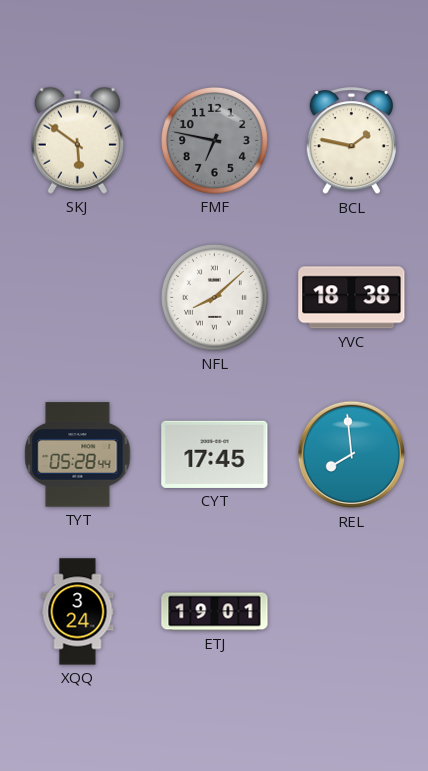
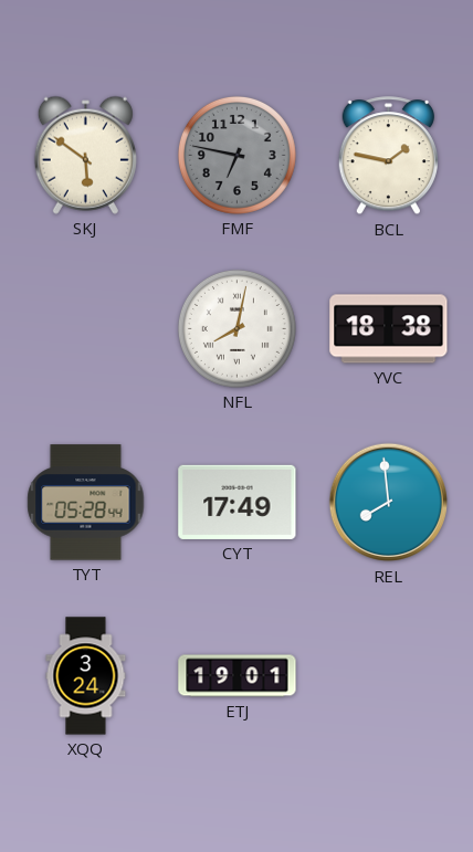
NFL: 8:08 -> 8:02 (236, 328)
CYT: 17:45 -> 17:49 (238, 502)
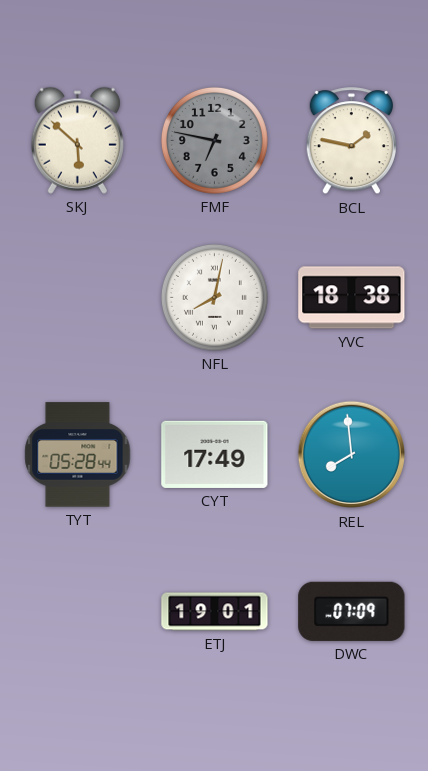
SKJ: 5:51 -> 5:52 (77, 140)
XQQ: 3:24 -> none (86, 676)
DWC: none -> 07:09 (352, 611)
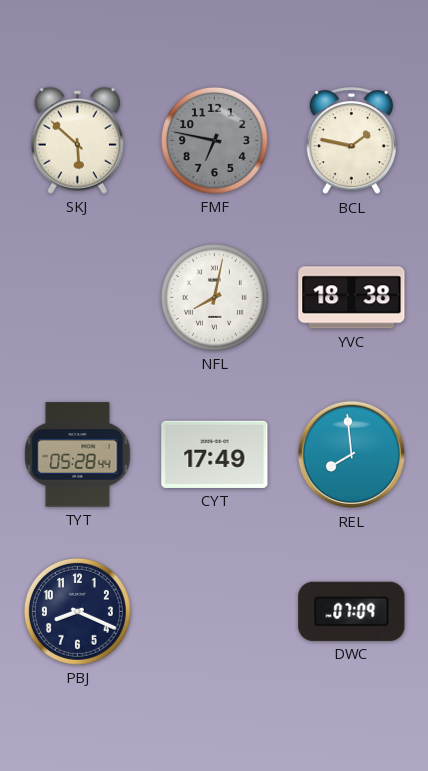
PBJ: none -> 8:19 (77, 611)
ETJ: 19:01 -> none (215, 612)
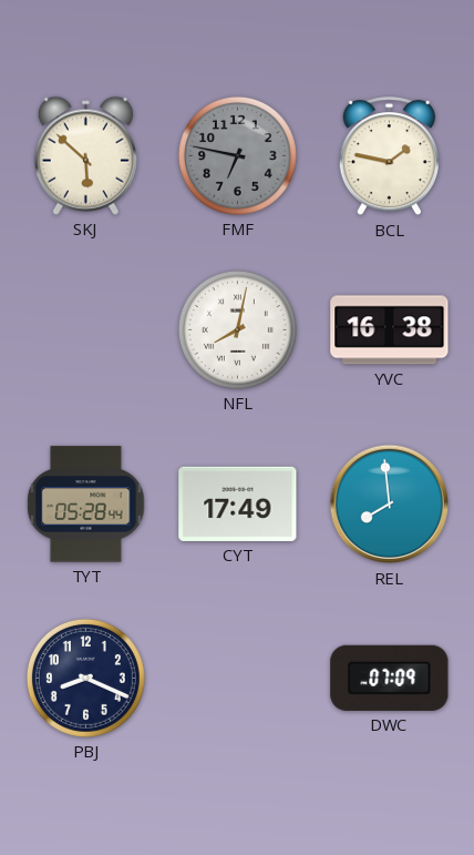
YVC: 18:38 -> 16:38 (390, 330)
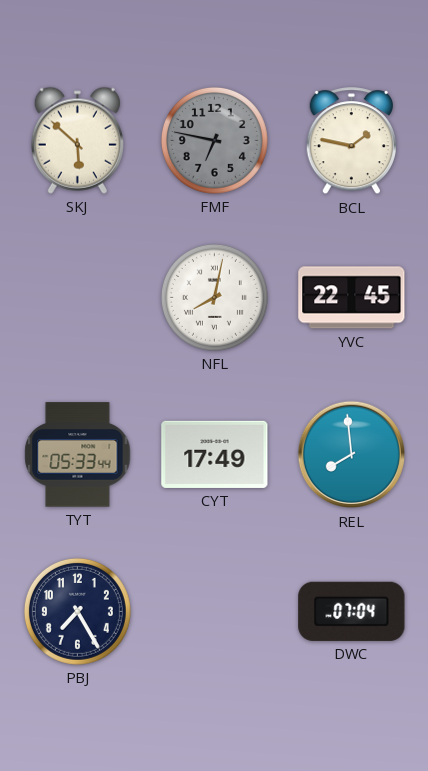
YVC: 16:38 -> 22:45 (352, 298)
TYT: 05:28 -> 05:33 (78, 455)
PBJ: 8:19 -> 7:25 (77, 611)
DWC: 07:09 -> 07:04 (352, 611)
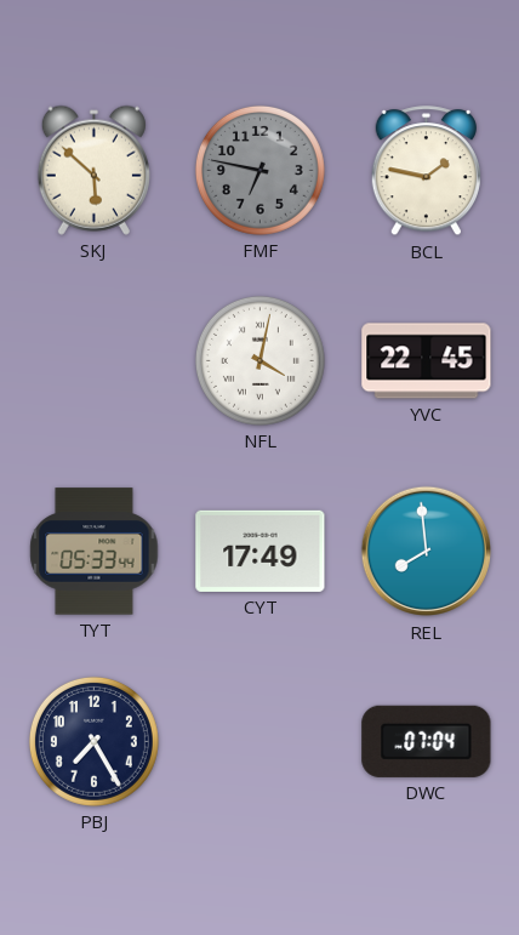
NFL: 8:02 -> 4:02 (259, 360)
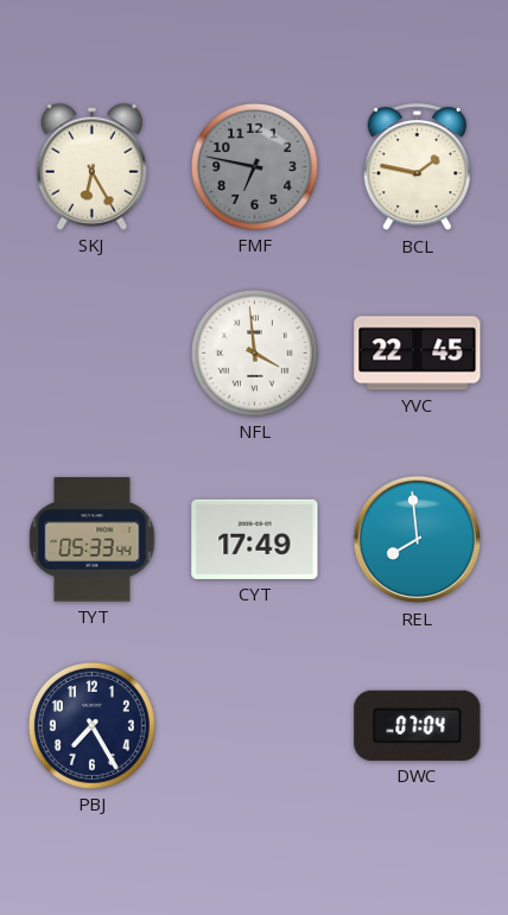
SKJ: 5:52 -> 6:25 (91, 166)
NFL: 4:02 -> 3:59 (254, 352)
